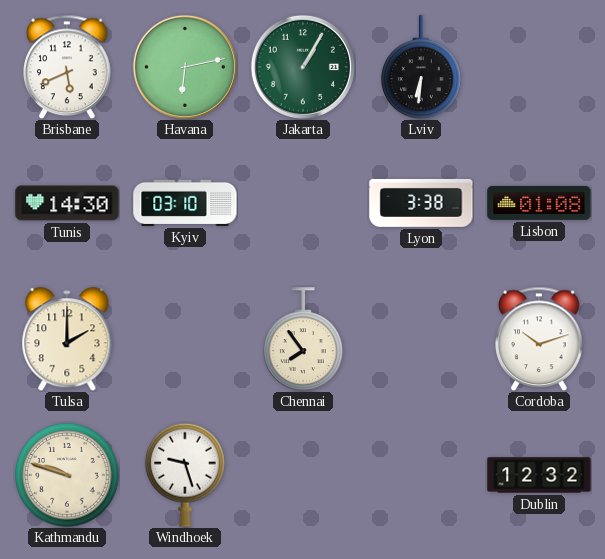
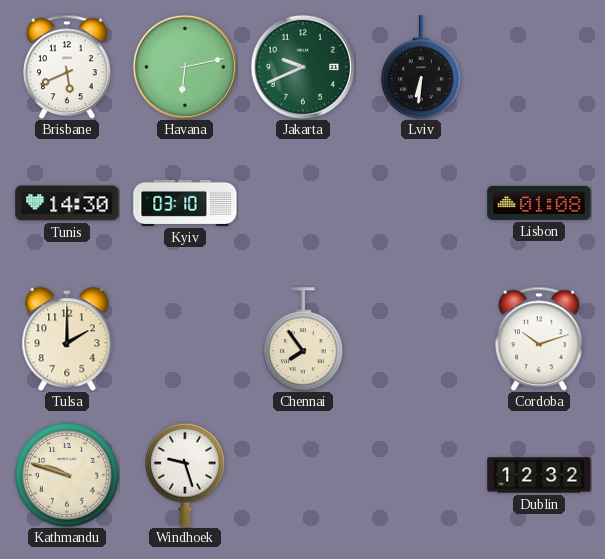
Jakarta: 1:05 -> 9:41 (303, 67)
Lyon: 3:38 -> none (421, 203)
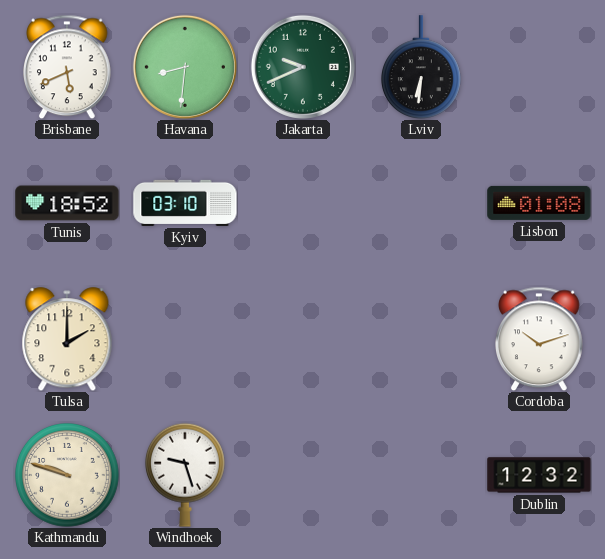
Havana: 6:13 -> 8:31 (185, 67)
Tunis: 14:30 -> 18:52 (67, 203)
Chennai: 7:54 -> none (303, 339)
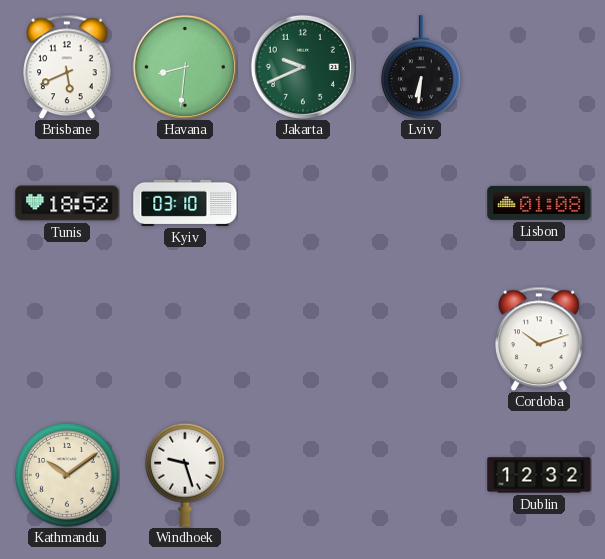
Tulsa: 2:00 -> none (67, 339)
Kathmandu: 9:48 -> 10:09 (68, 476)
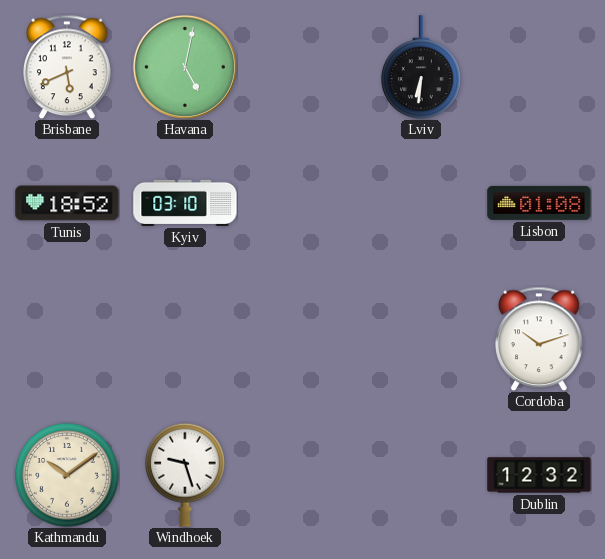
Havana: 8:31 -> 5:02 (185, 67)
Jakarta: 9:41 -> none (303, 67)
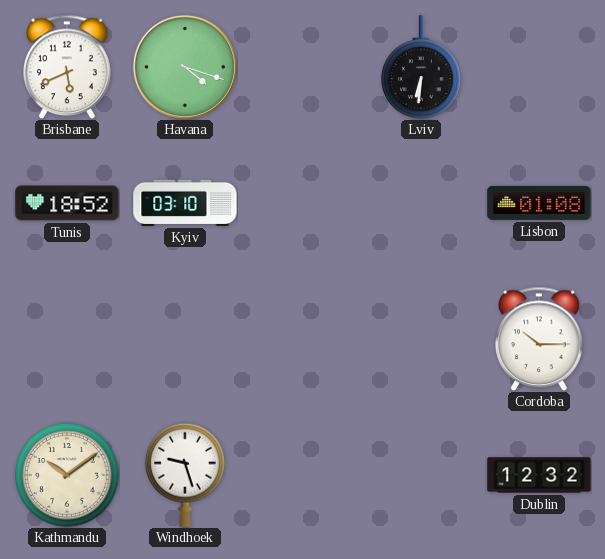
Havana: 5:02 -> 4:18 (185, 67)
Cordoba: 10:12 -> 10:15 (540, 339)
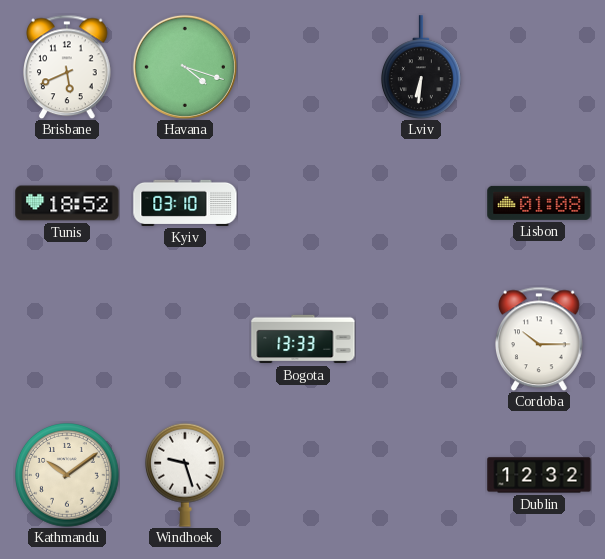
Bogota: none -> 13:33 (303, 339)
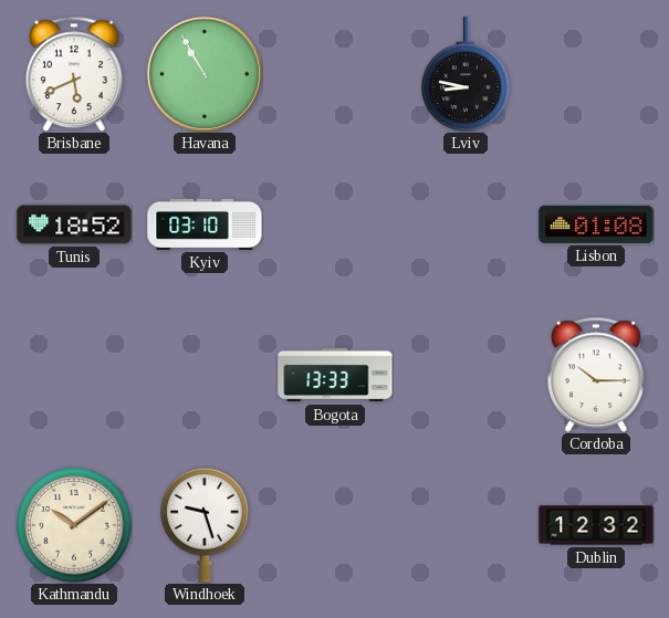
Havana: 4:18 -> 10:55 (205, 74)
Lviv: 6:31 -> 8:47 (466, 74)
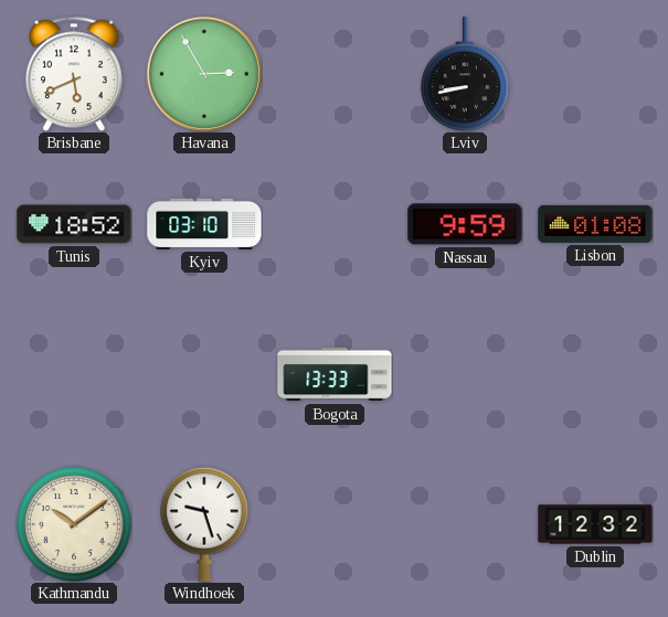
Havana: 10:55 -> 2:55 (204, 74)
Lviv: 8:47 -> 8:43 (465, 74)
Nassau: none -> 9:59 (465, 224)
Cordoba: 10:15 -> none (597, 375)
